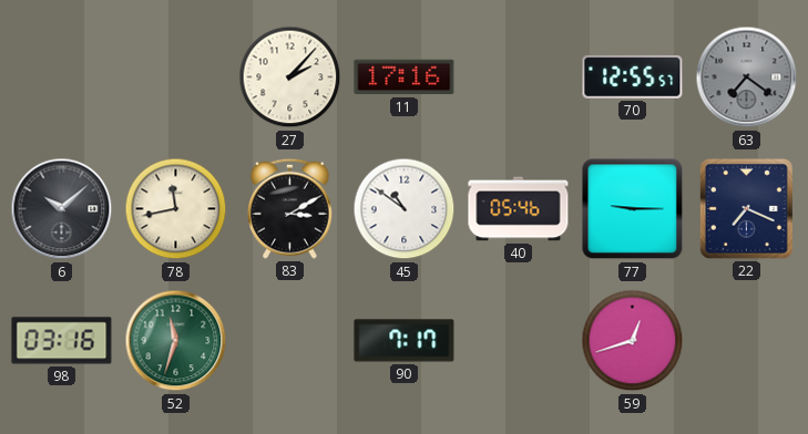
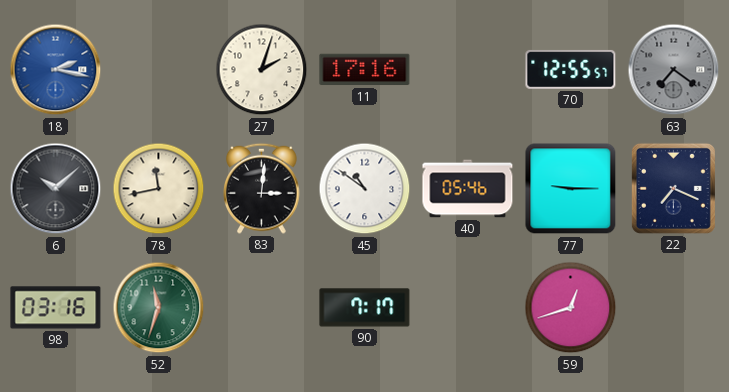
18: none -> 2:17 (56, 70)
27: 2:07 -> 2:03 (262, 70)
83: 3:10 -> 3:01 (262, 188)
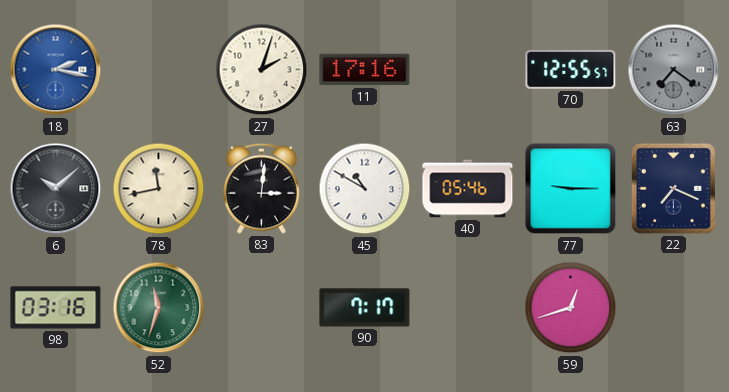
45: 10:51 -> 10:50 (365, 189)
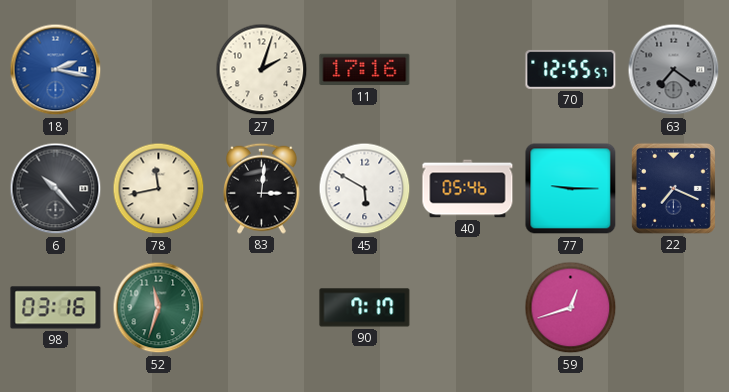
6: 10:08 -> 10:23 (56, 189)
45: 10:50 -> 5:50 (365, 189)
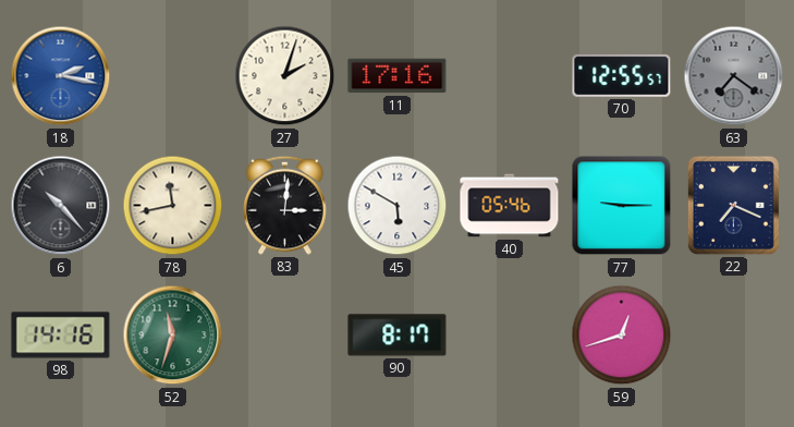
98: 03:16 -> 14:16 (61, 335)
90: 7:17 -> 8:17 (398, 335)
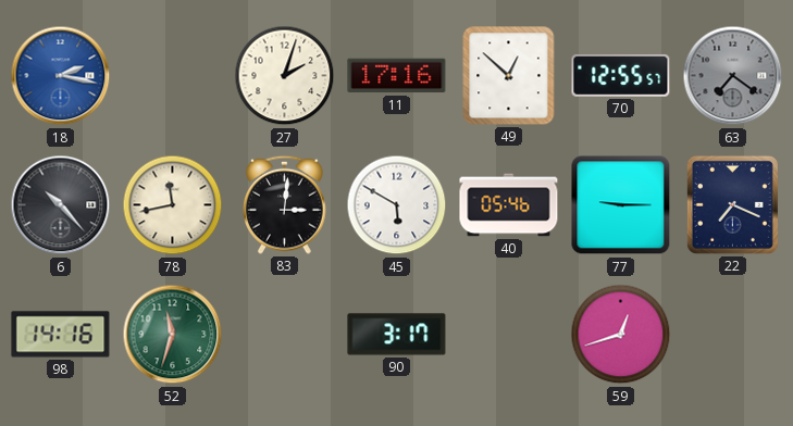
49: none -> 12:52 (509, 76)
90: 8:17 -> 3:17 (397, 335)
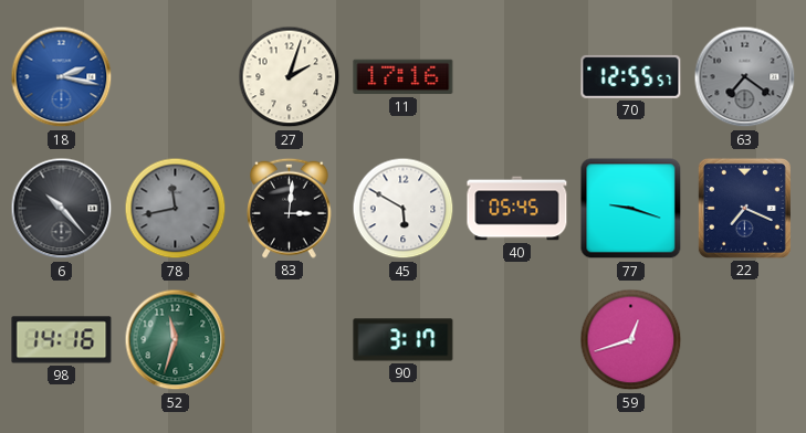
49: 12:52 -> none (509, 76)
78 dial: cream -> grey (176, 209)
40: 05:46 -> 05:45 (517, 209)
77: 9:15 -> 9:18 (631, 209)
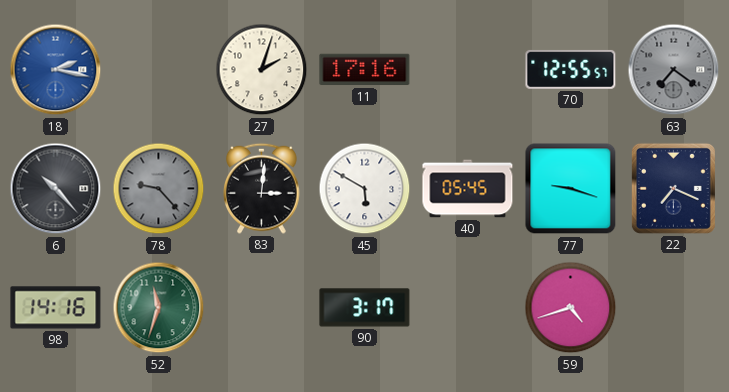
78: 11:43 -> 9:23 (159, 189)
59: 12:42 -> 4:42 (571, 308)
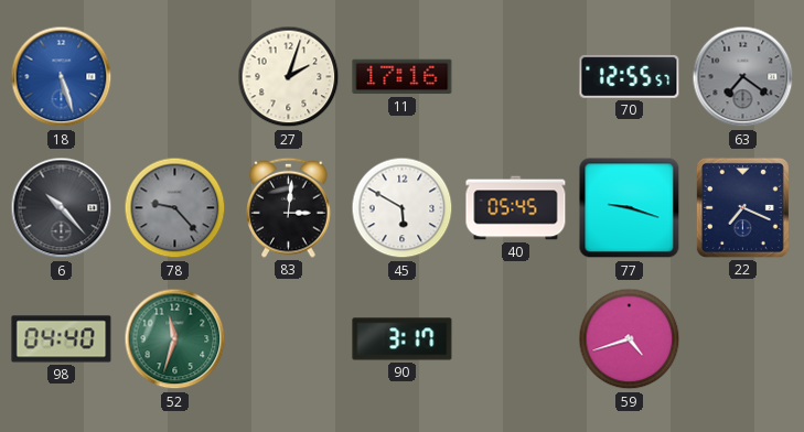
18: 2:17 -> 5:27 (62, 77)
98: 14:16 -> 04:40 (62, 339)
